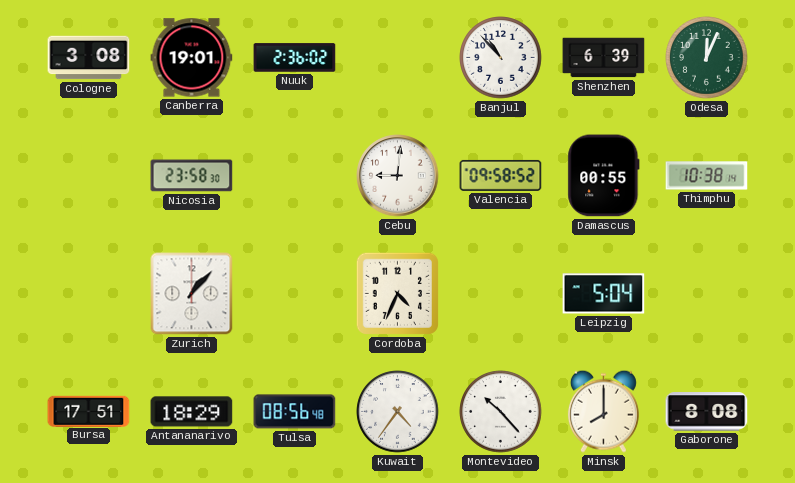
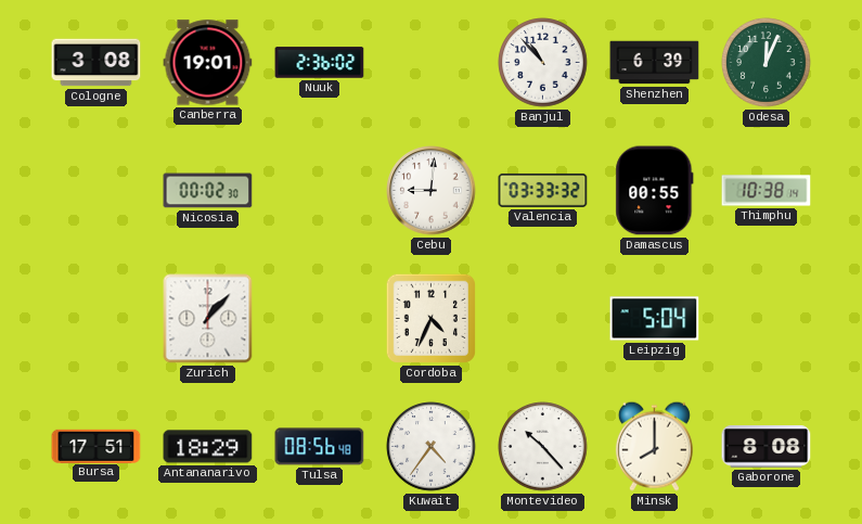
Nicosia: 23:58 -> 00:02 (208, 191)
Valencia: 09:58 -> 03:33 (543, 190)
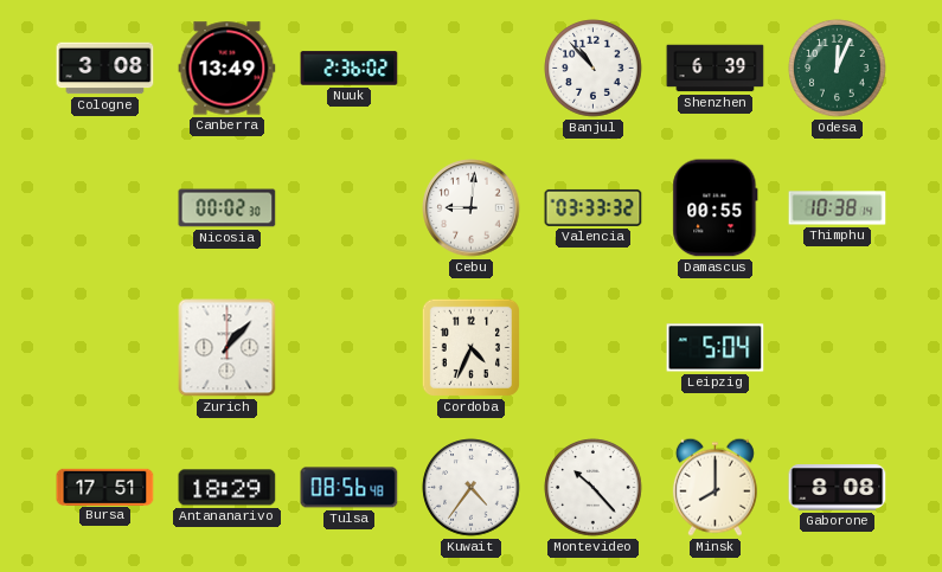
Canberra: 19:01 -> 13:49 (228, 69)
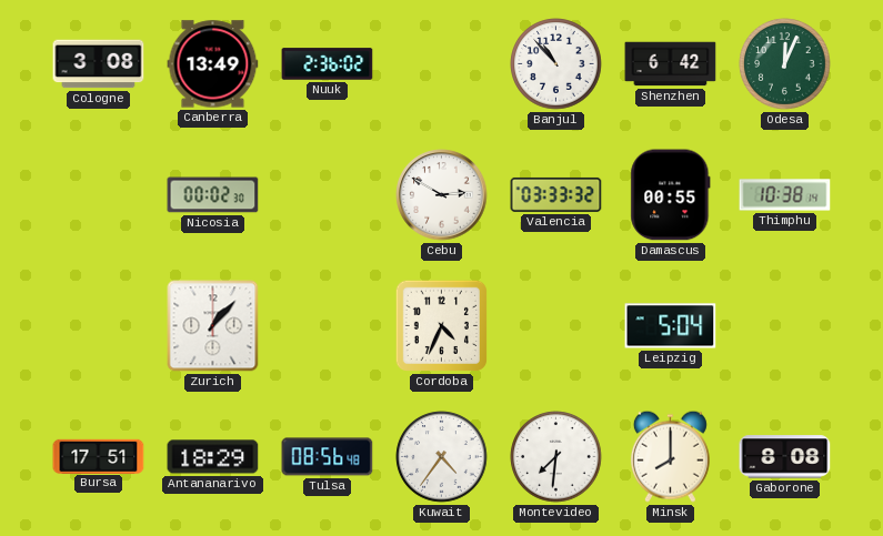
Shenzhen: 6:39 -> 6:42 (671, 64)
Cebu: 9:01 -> 2:50 (442, 195)
Montevideo: 10:23 -> 7:31 (556, 457)
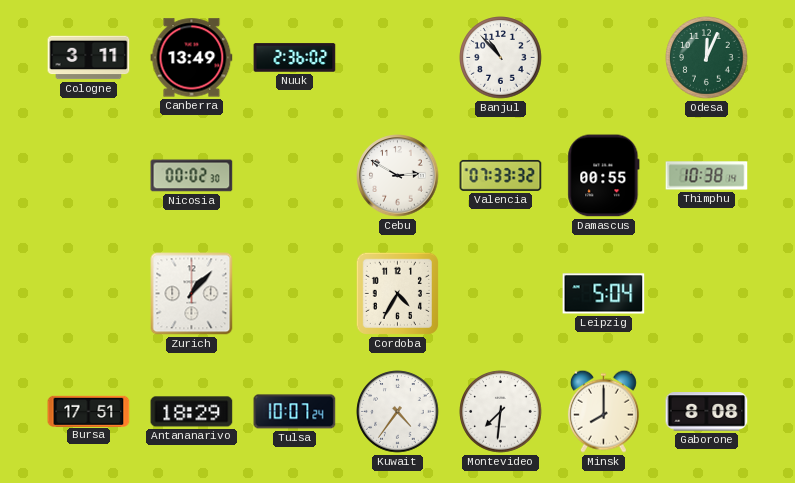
Cologne: 3:08 -> 3:11 (89, 58)
Shenzhen: 6:42 -> none (671, 64)
Valencia: 03:33 -> 07:33 (501, 175)
Cordoba: 4:34 -> 4:35 (397, 293)
Tulsa: 08:56 -> 10:07 (295, 412)
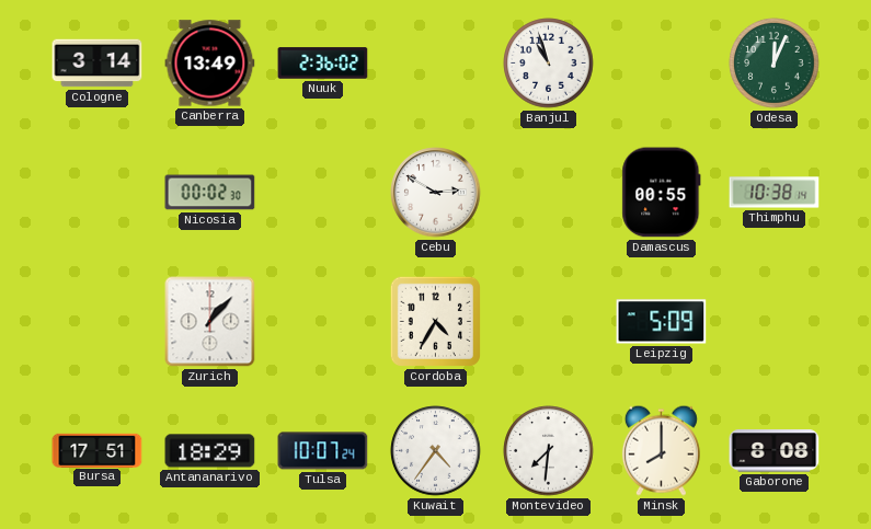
Cologne: 3:11 -> 3:14 (98, 64)
Banjul: 10:53 -> 10:57 (549, 64)
Valencia: 07:33 -> none (501, 175)
Leipzig: 5:04 -> 5:09 (662, 322)
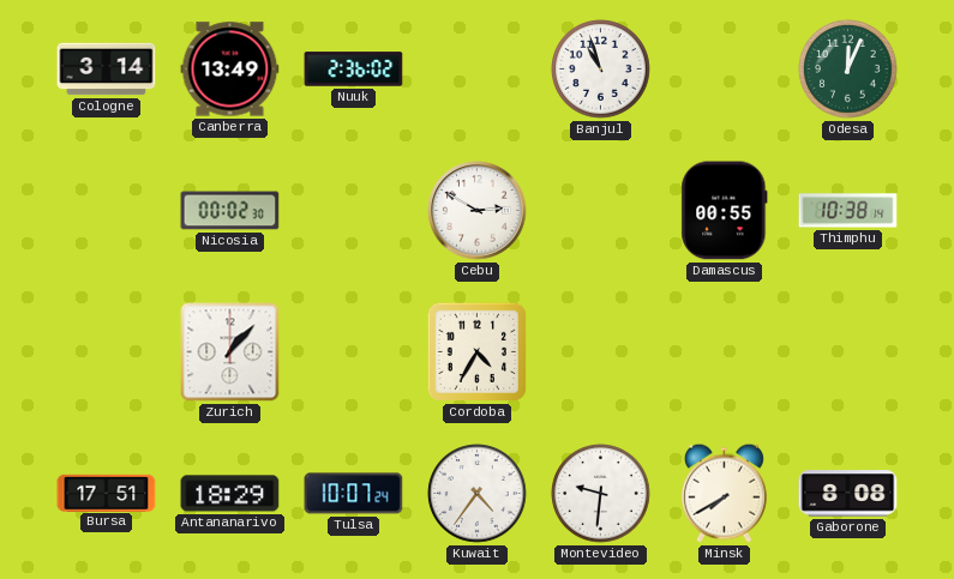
Leipzig: 5:09 -> none (662, 322)
Montevideo: 7:31 -> 9:31 (601, 494)
Minsk: 8:00 -> 7:40 (724, 493)
